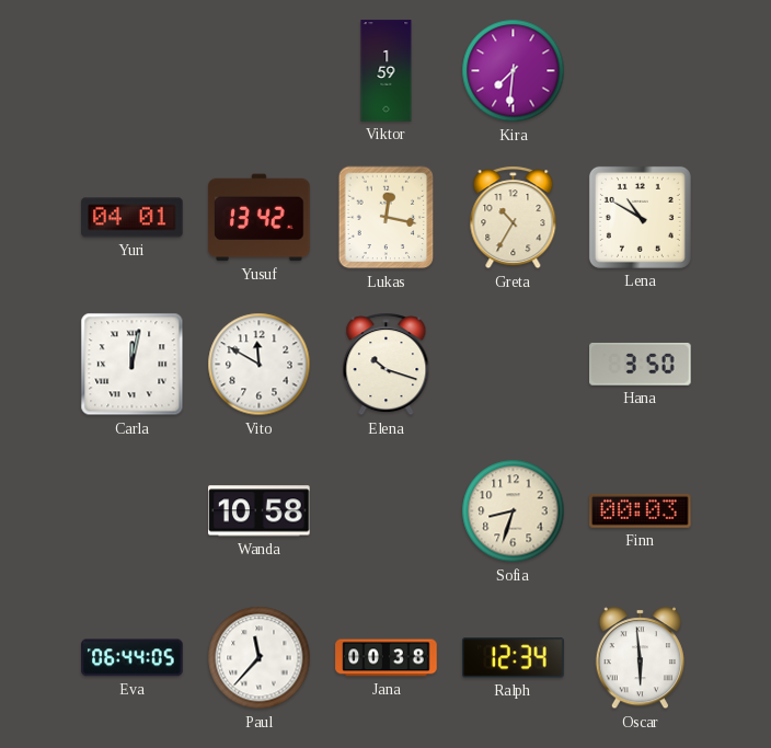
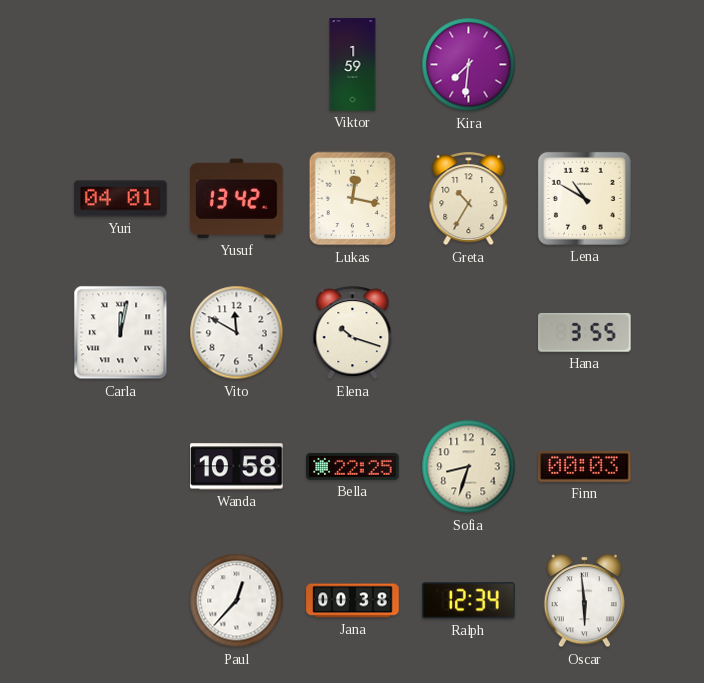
Hana: 3:50 -> 3:55 (585, 332)
Bella: none -> 22:25 (353, 466)
Eva: 06:44 -> none (133, 658)
Paul: 11:37 -> 12:37 (237, 601)
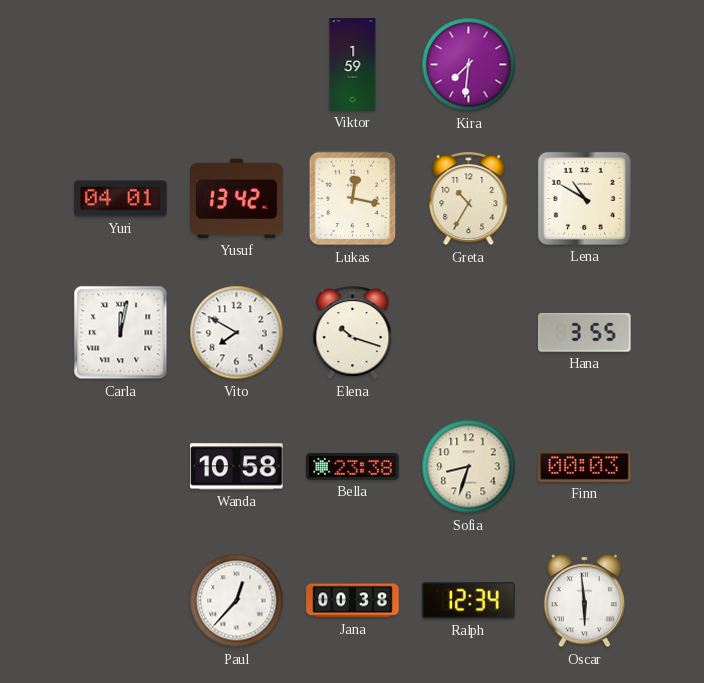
Vito: 11:50 -> 7:50 (237, 333)
Bella: 22:25 -> 23:38 (353, 466)
